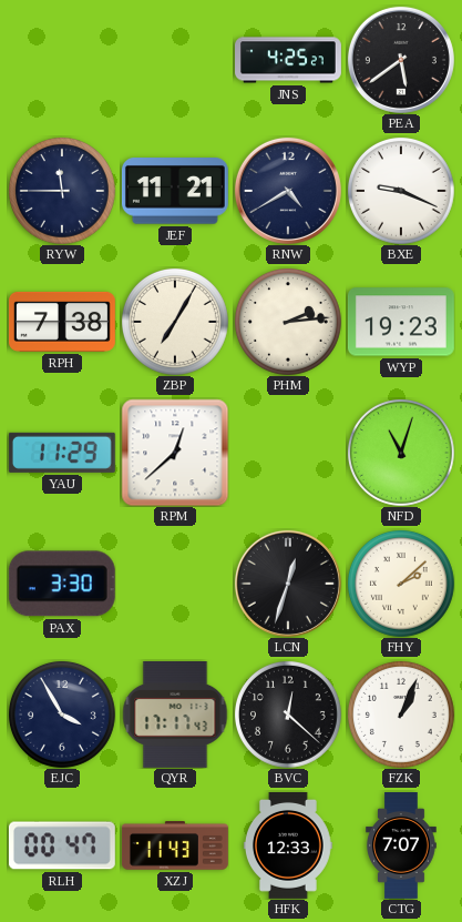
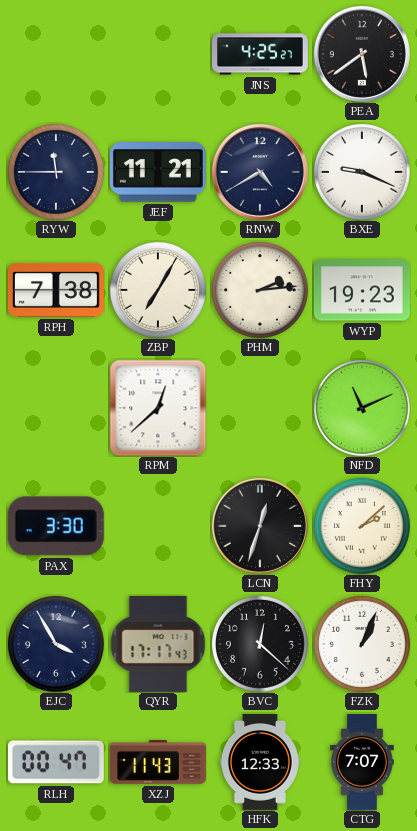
YAU: 11:29 -> none (62, 453)
NFD: 11:03 -> 11:11 (362, 408)
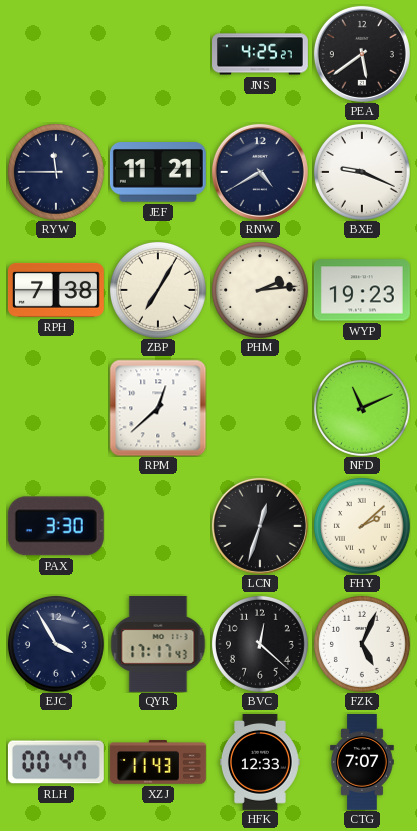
FZK: 1:04 -> 5:04 (362, 644)
